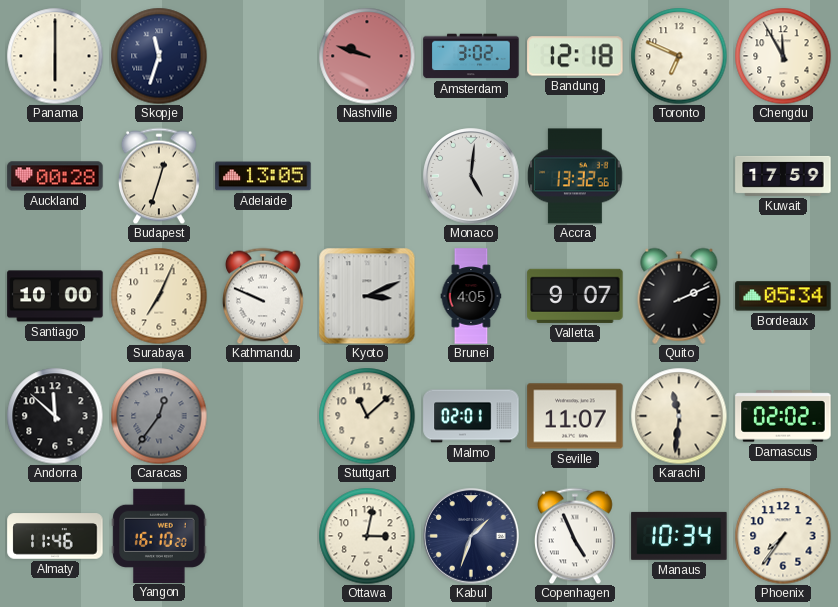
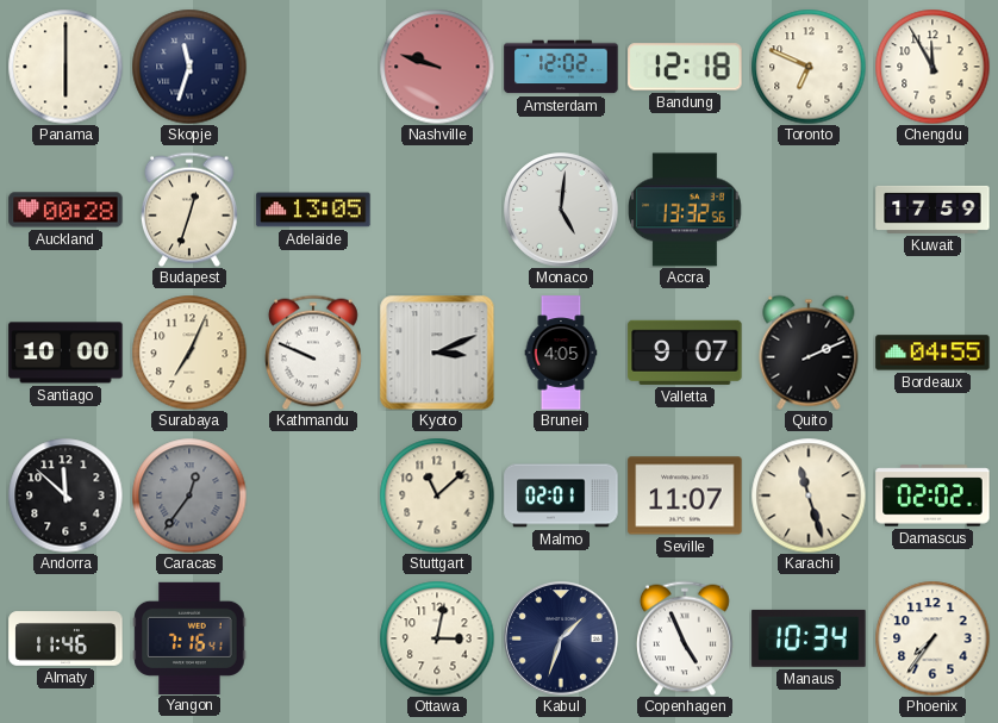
Amsterdam: 3:02 -> 12:02 (561, 67)
Bordeaux: 05:34 -> 04:55 (932, 353)
Karachi: 11:31 -> 11:27 (809, 495)
Yangon: 16:10 -> 7:16 (189, 637)
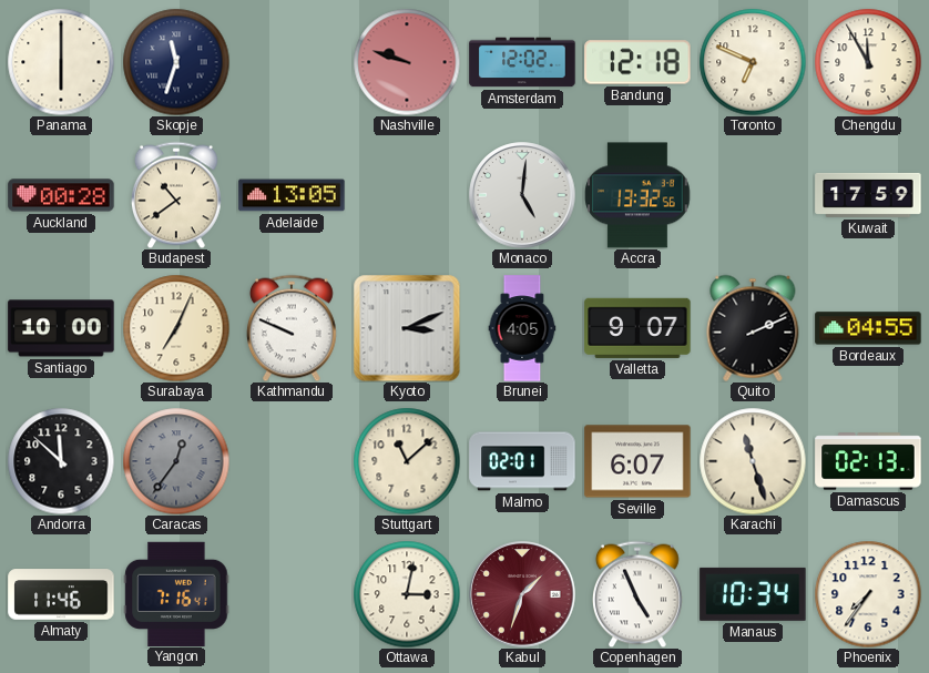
Budapest: 12:33 -> 10:39 (176, 195)
Seville: 11:07 -> 6:07 (637, 461)
Damascus: 02:02 -> 02:13 (868, 461)
Kabul dial: navy -> burgundy (522, 594)
